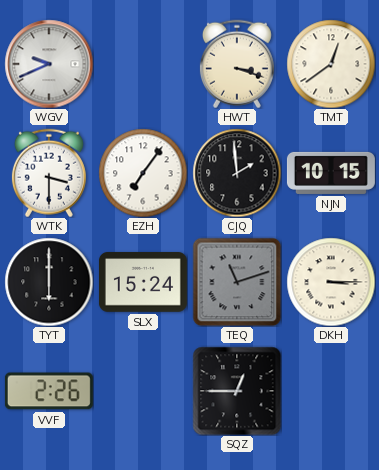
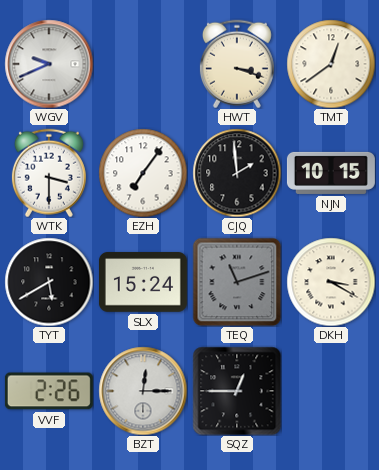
TYT: 6:00 -> 5:40 (49, 282)
DKH: 3:15 -> 3:20 (331, 282)
BZT: none -> 12:15 (143, 391)
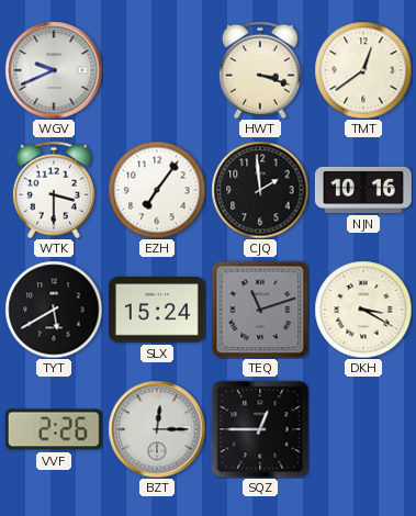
NJN: 10:15 -> 10:16 (363, 190)
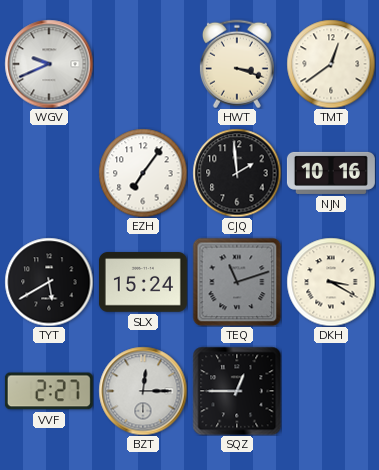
WTK: 3:30 -> none (54, 190)
VVF: 2:26 -> 2:27 (49, 391)
